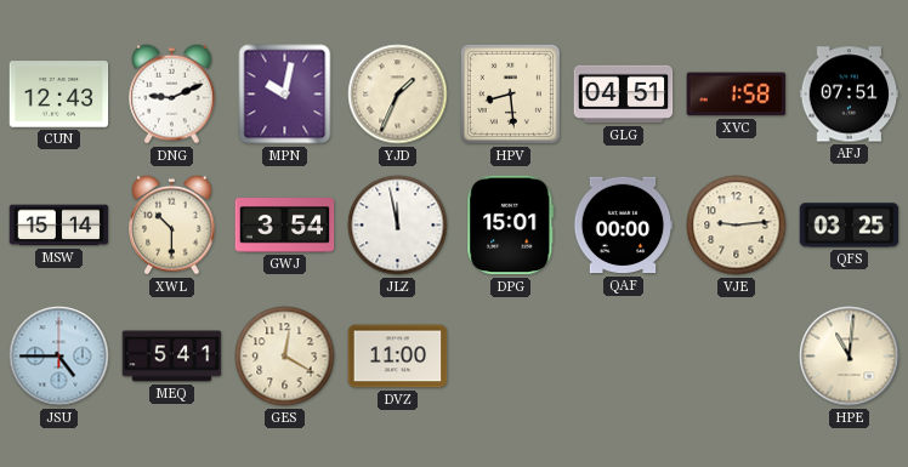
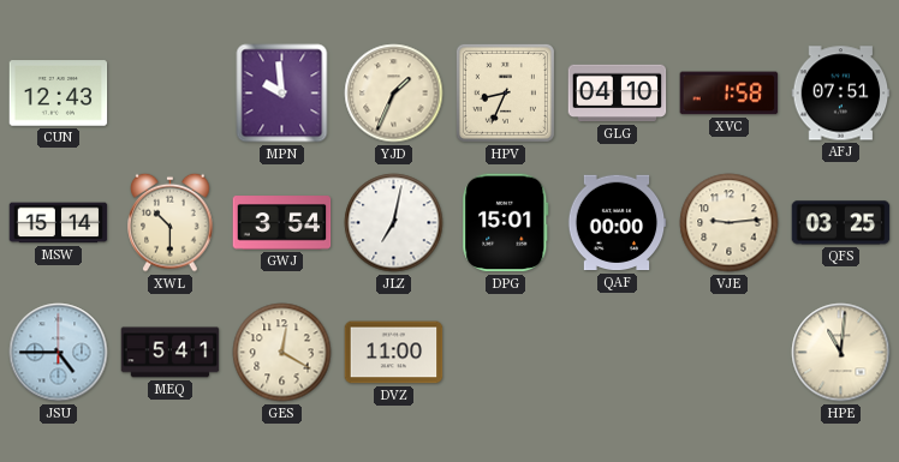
DNG: 9:11 -> none (172, 93)
MPN: 10:02 -> 9:59 (282, 94)
HPV: 8:29 -> 8:34 (505, 92)
GLG: 04:51 -> 04:10 (618, 94)
JLZ: 11:58 -> 7:02 (394, 223)
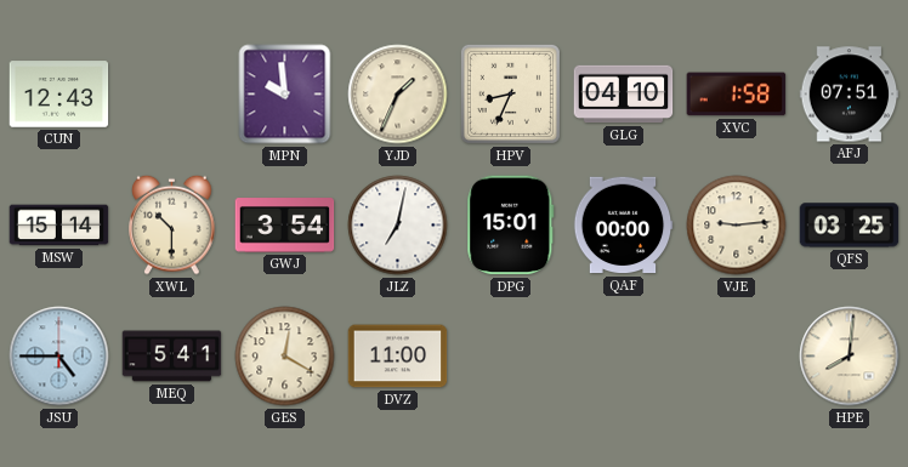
HPE: 11:01 -> 8:01 (850, 357)
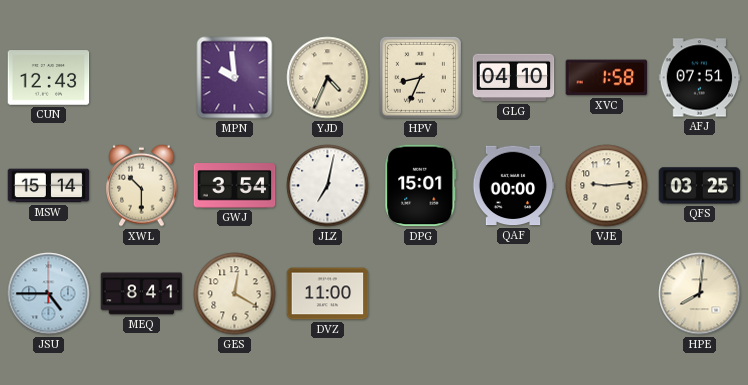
YJD: 1:34 -> 4:34 (328, 78)
MEQ: 5:41 -> 8:41 (142, 294)
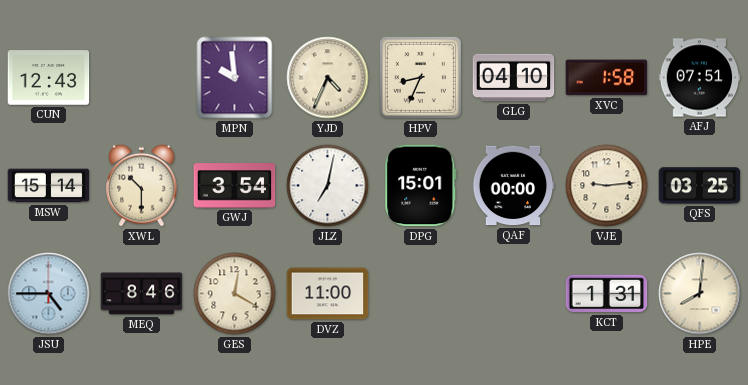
MEQ: 8:41 -> 8:46 (142, 294)
KCT: none -> 1:31 (607, 294)
